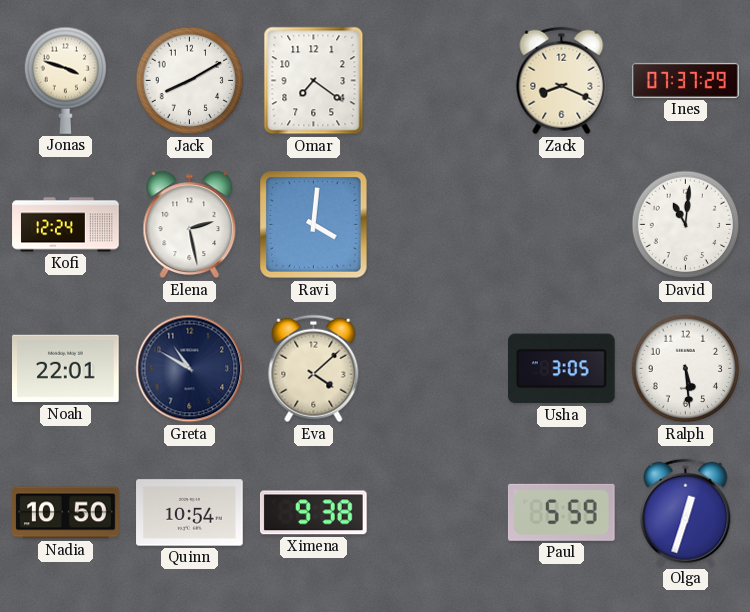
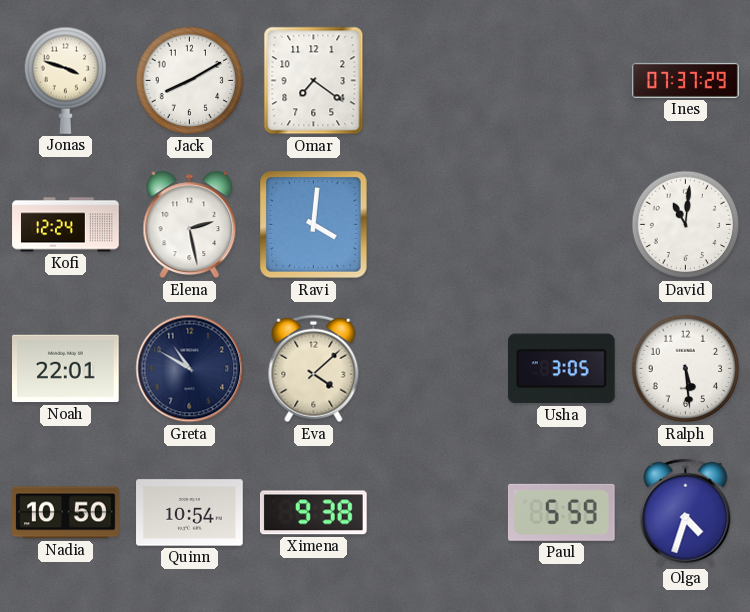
Zack: 8:19 -> none (562, 81)
Olga: 12:33 -> 4:33 (686, 513)
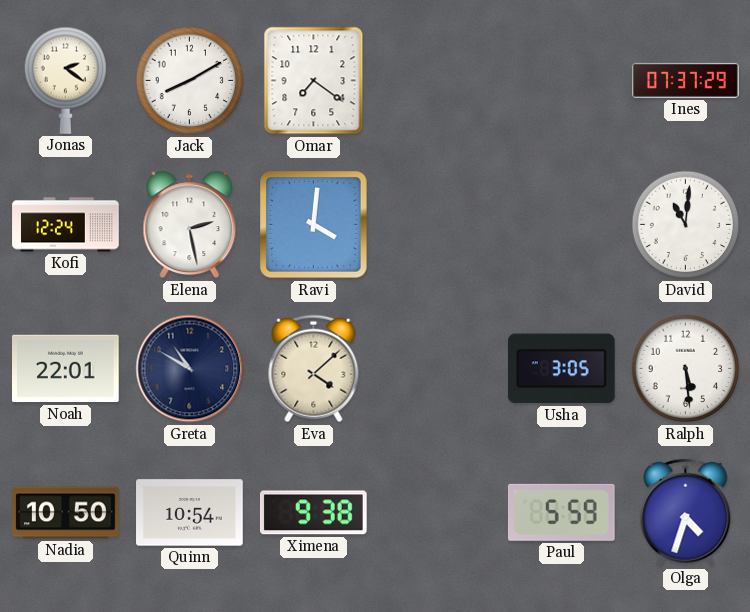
Jonas: 3:48 -> 2:21 (66, 80)
